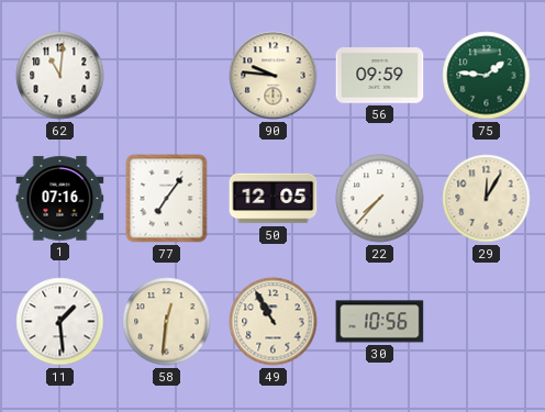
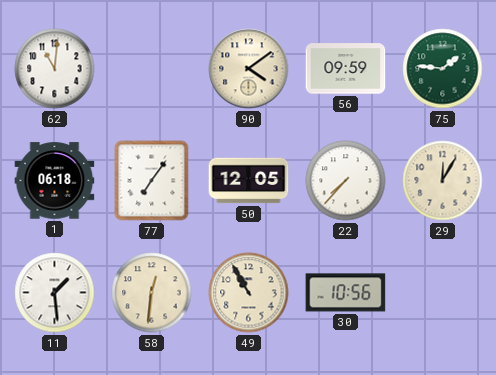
90: 9:46 -> 4:09 (249, 69)
1: 07:16 -> 06:18 (55, 181)
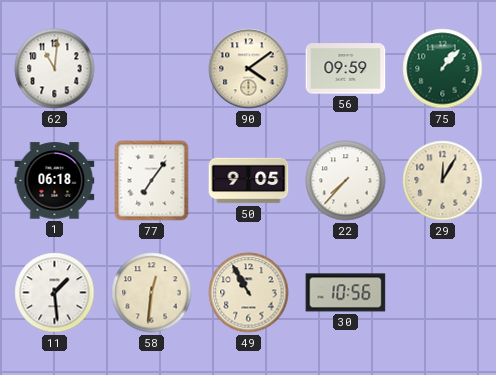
75: 1:46 -> 1:07 (443, 69)
50: 12:05 -> 9:05 (249, 181)
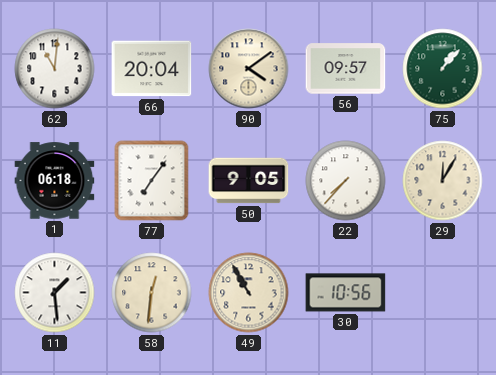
66: none -> 20:04 (152, 69)
56: 09:59 -> 09:57 (346, 69)
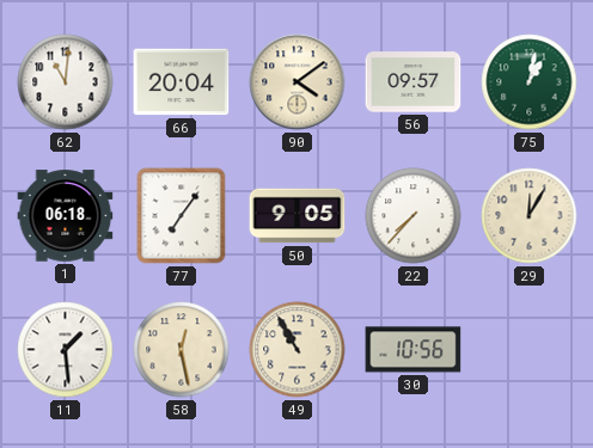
75: 1:07 -> 1:02 (530, 82)
58: 12:31 -> 12:28 (182, 350)
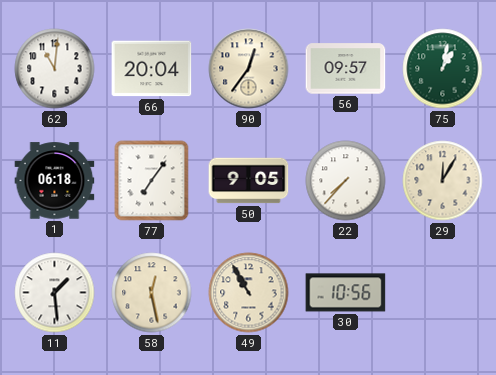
90: 4:09 -> 12:36 (249, 69)
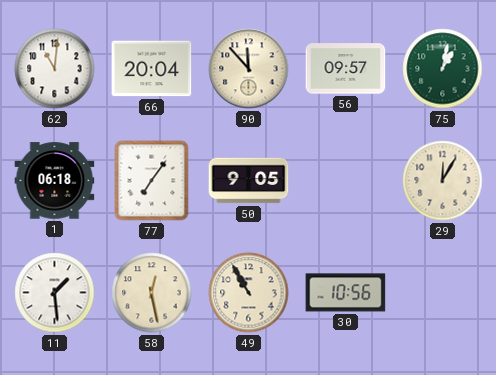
90: 12:36 -> 11:53 (249, 69)
22: 7:37 -> none (346, 181)
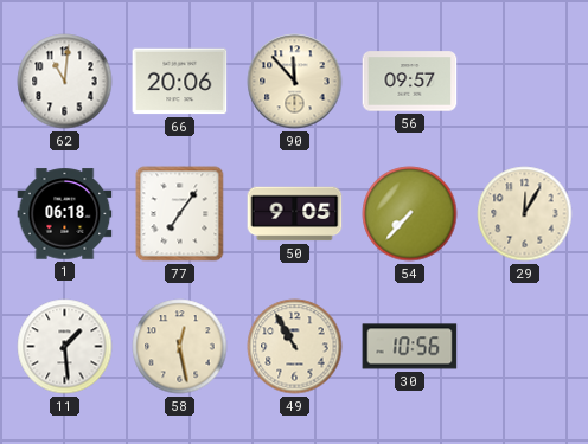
66: 20:04 -> 20:06 (180, 82)
75: 1:02 -> none (443, 69)
54: none -> 7:37 (410, 214)
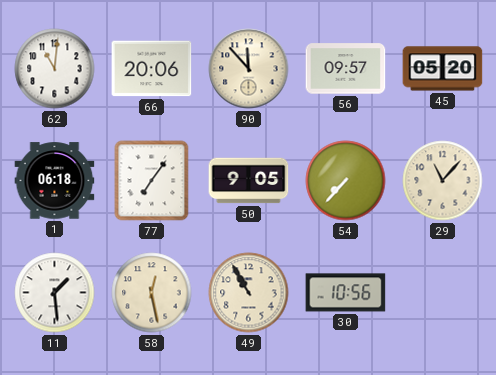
45: none -> 05:20 (443, 69)
29: 12:05 -> 11:07 (443, 181)
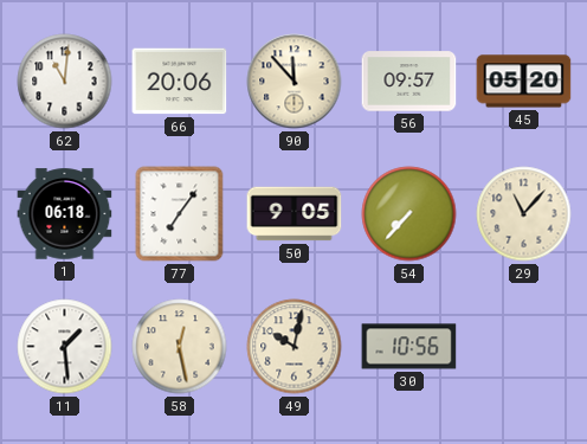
49: 10:55 -> 10:02 (295, 347)
